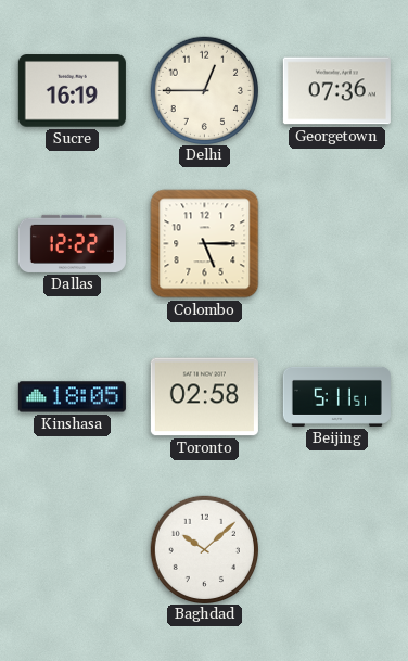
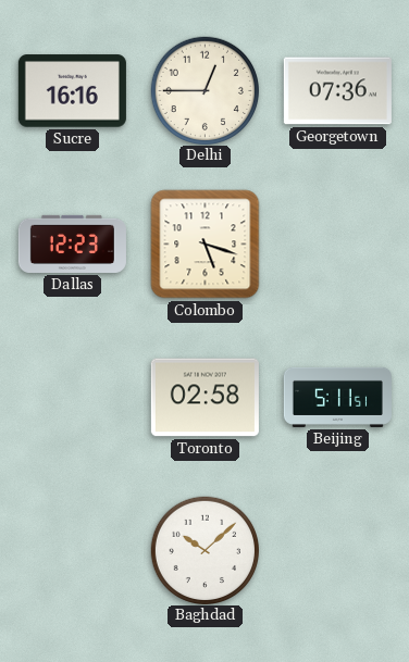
Sucre: 16:19 -> 16:16 (72, 91)
Dallas: 12:22 -> 12:23 (72, 243)
Colombo: 5:15 -> 5:18 (206, 245)
Kinshasa: 18:05 -> none (72, 397)
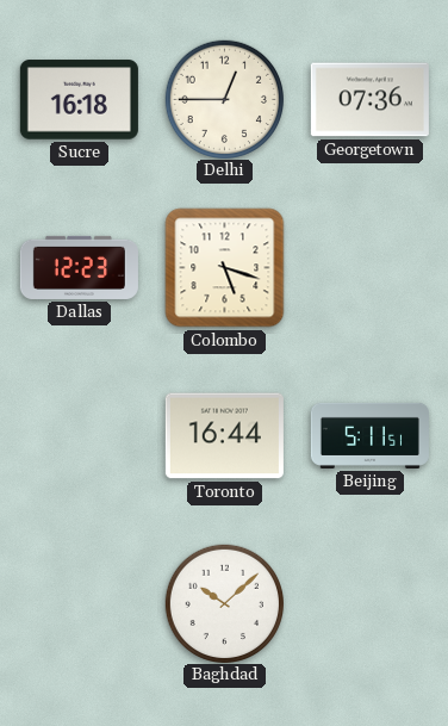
Sucre: 16:16 -> 16:18 (79, 100)
Toronto: 02:58 -> 16:44 (224, 436)
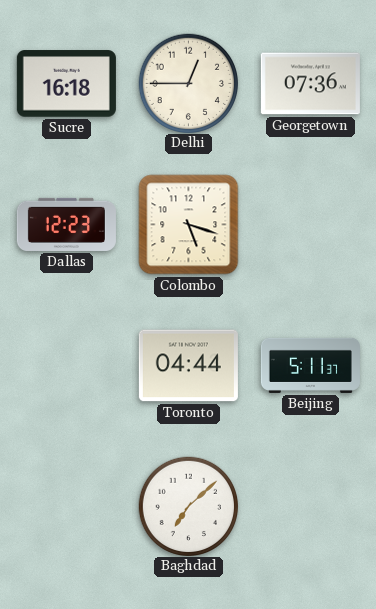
Toronto: 16:44 -> 04:44 (188, 366)
Beijing: 5:11:51 -> 5:11:37 (310, 365)
Baghdad: 10:08 -> 7:08 (188, 506)
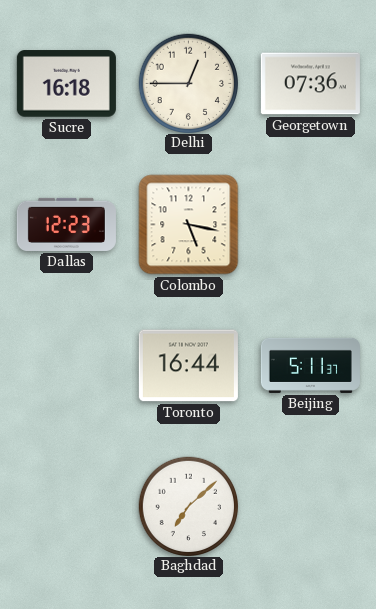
Colombo: 5:18 -> 5:17 (189, 225)
Toronto: 04:44 -> 16:44 (188, 366)
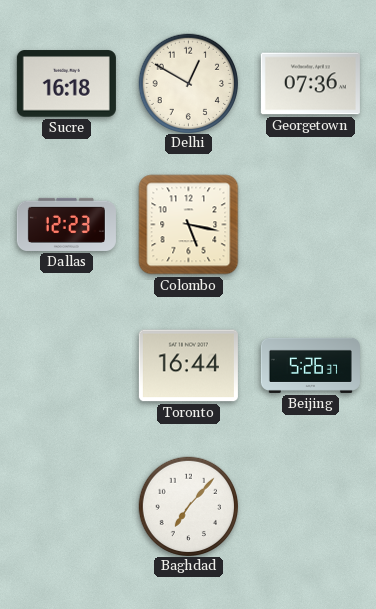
Delhi: 12:45 -> 12:50 (188, 83)
Beijing: 5:11 -> 5:26 (310, 365)
Baghdad: 7:08 -> 7:07 (188, 506)
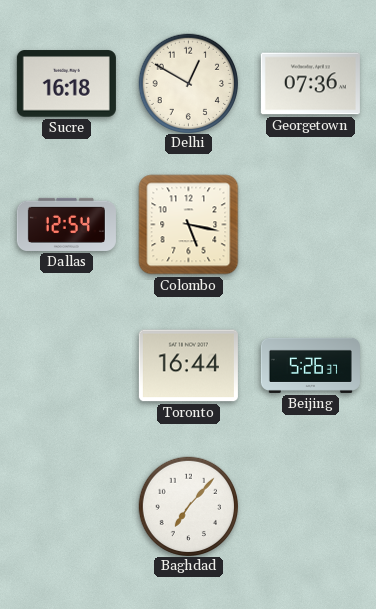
Dallas: 12:23 -> 12:54 (66, 224)
